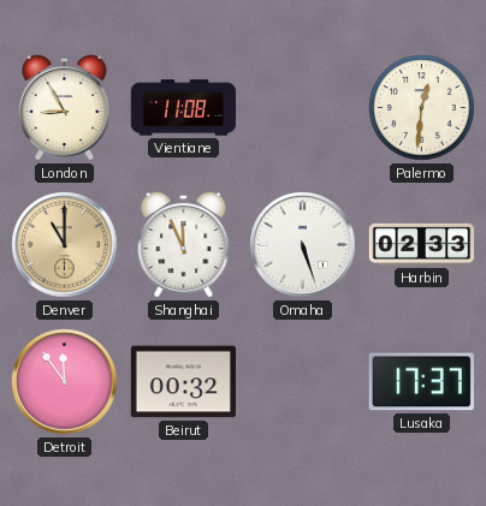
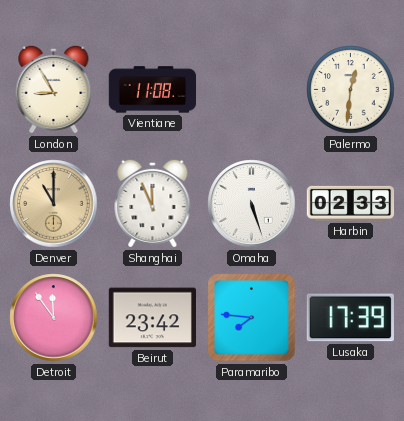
Beirut: 00:32 -> 23:42 (152, 318)
Paramaribo: none -> 7:46 (252, 318)
Lusaka: 17:37 -> 17:39 (350, 318)
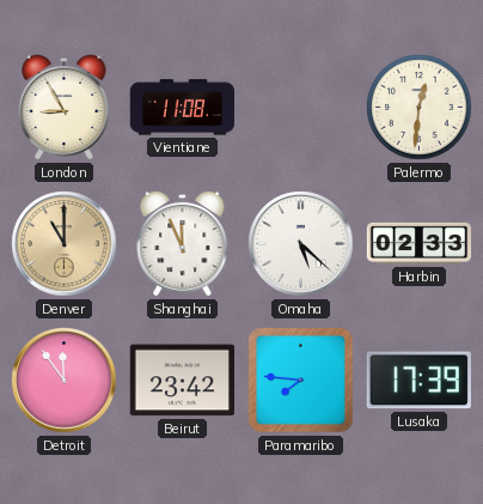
Omaha: 5:27 -> 5:22 (301, 244)
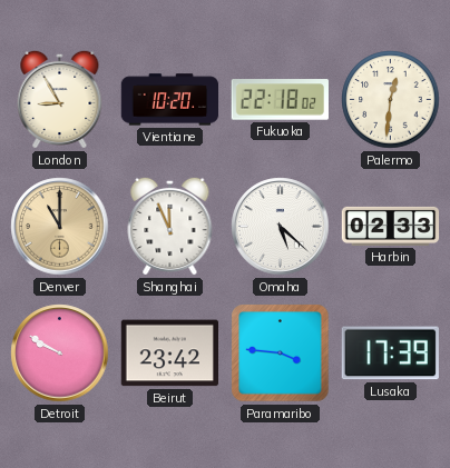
Vientiane: 11:08 -> 10:20 (169, 100)
Fukuoka: none -> 22:18 (280, 100)
Detroit: 11:54 -> 9:50 (60, 354)
Paramaribo: 7:46 -> 3:46 (281, 354)
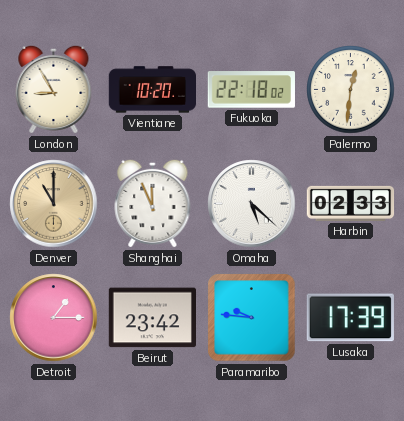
Detroit: 9:50 -> 1:15 (54, 318)
Paramaribo: 3:46 -> 9:46 (252, 318)
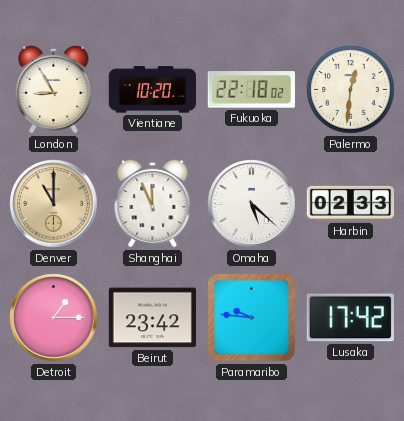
Lusaka: 17:39 -> 17:42 (350, 318)
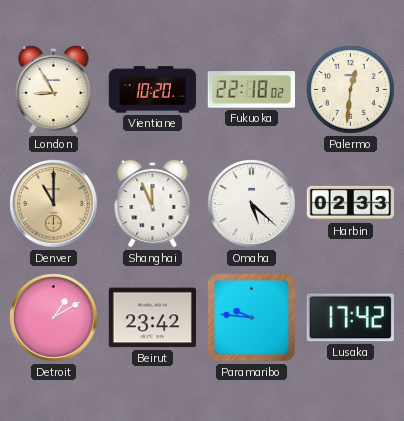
Detroit: 1:15 -> 1:10 (54, 318)
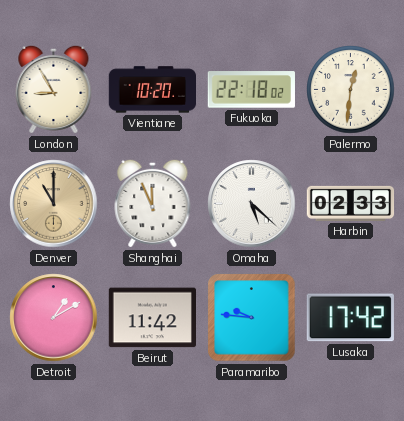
Beirut: 23:42 -> 11:42 (152, 318)
